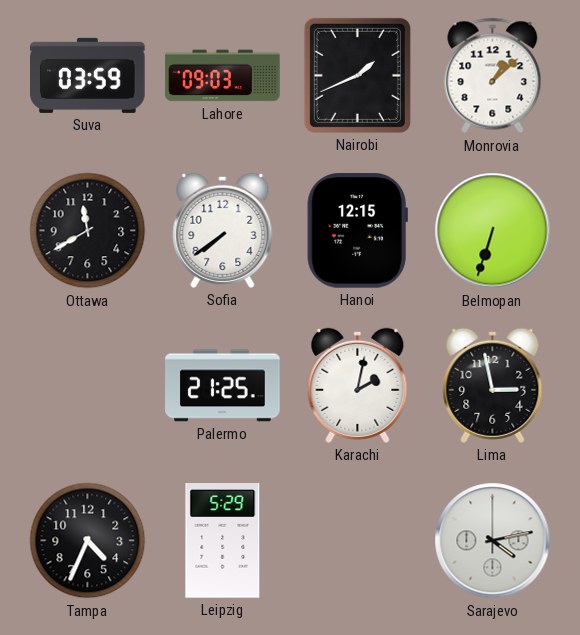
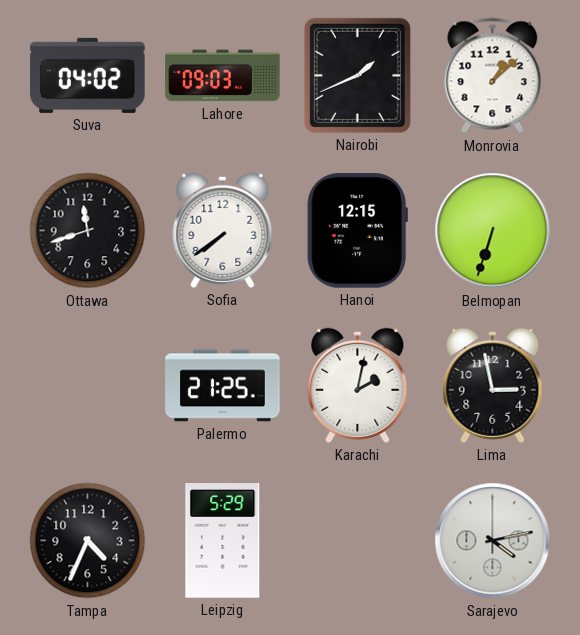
Suva: 03:59 -> 04:02 (88, 75)
Ottawa: 11:40 -> 11:42 (88, 231)
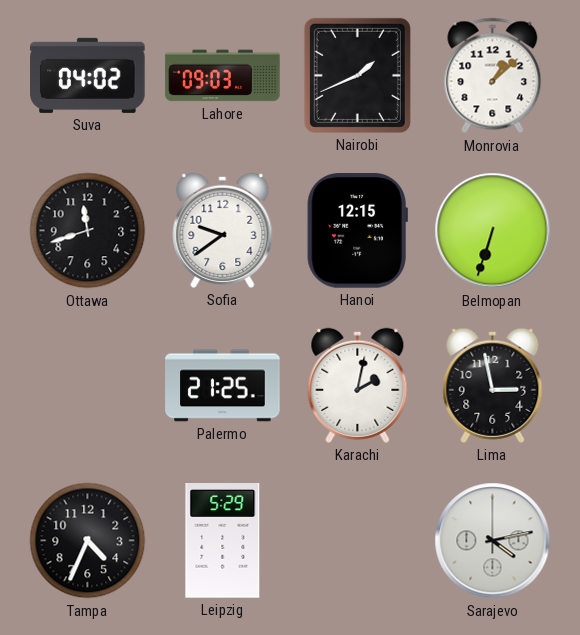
Sofia: 7:39 -> 9:39 (223, 230)
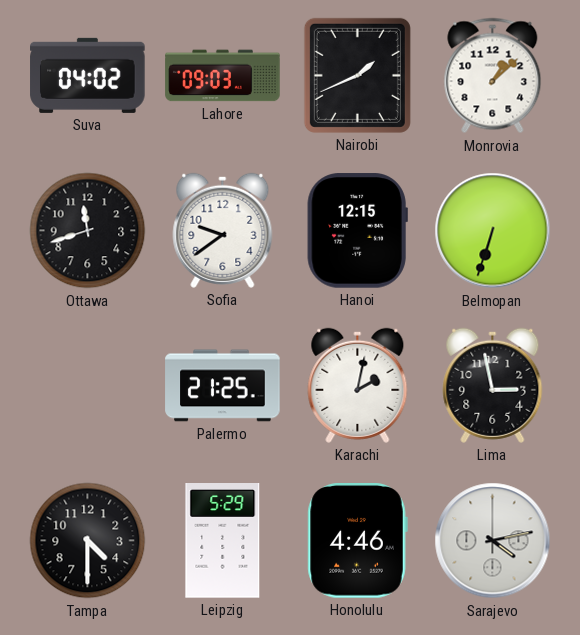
Tampa: 4:34 -> 4:30 (88, 541)
Honolulu: none -> 4:46 (357, 541)
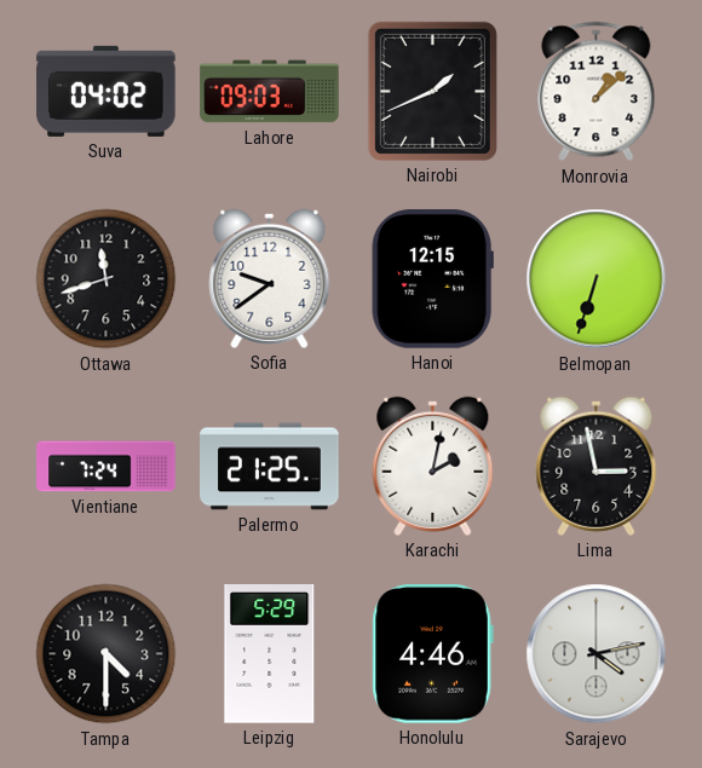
Vientiane: none -> 7:24 (107, 467)
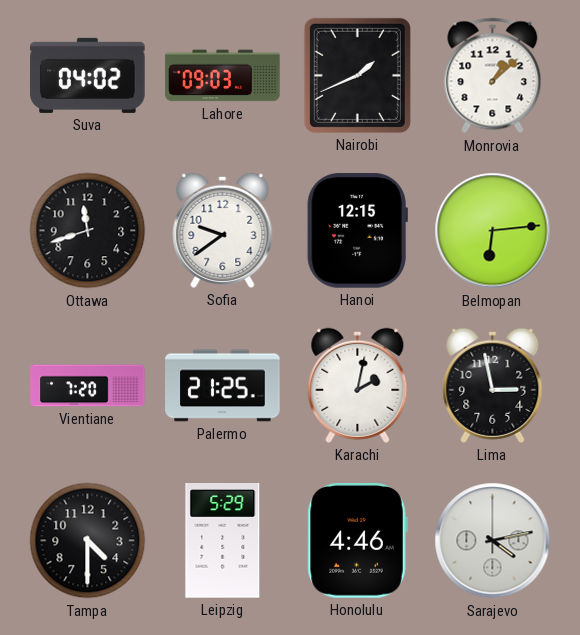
Belmopan: 6:33 -> 6:14 (493, 231)
Vientiane: 7:24 -> 7:20 (88, 386)
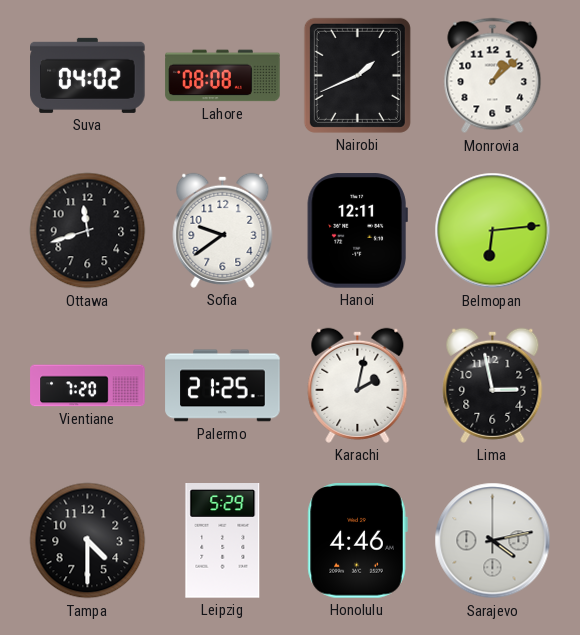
Lahore: 09:03 -> 08:08 (223, 76)
Hanoi: 12:15 -> 12:11 (357, 231)
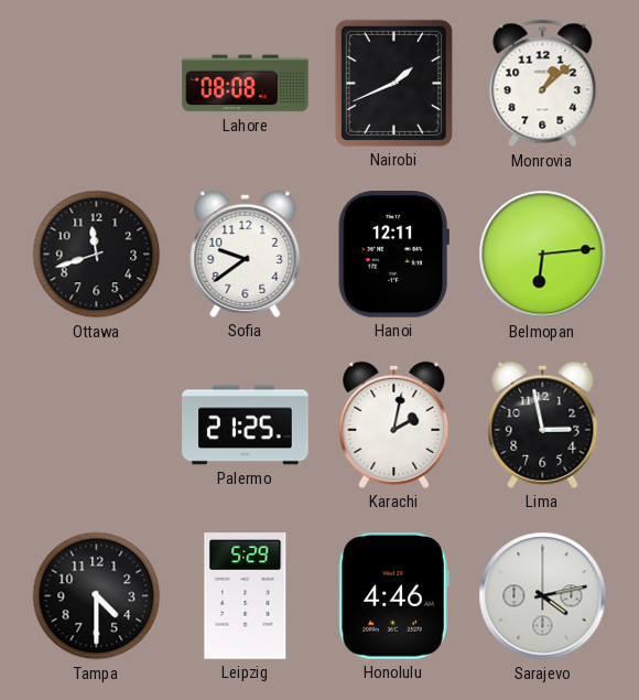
Suva: 04:02 -> none (88, 75)
Vientiane: 7:20 -> none (88, 386)
